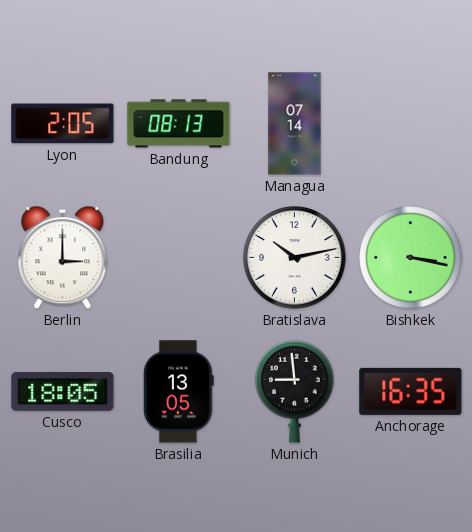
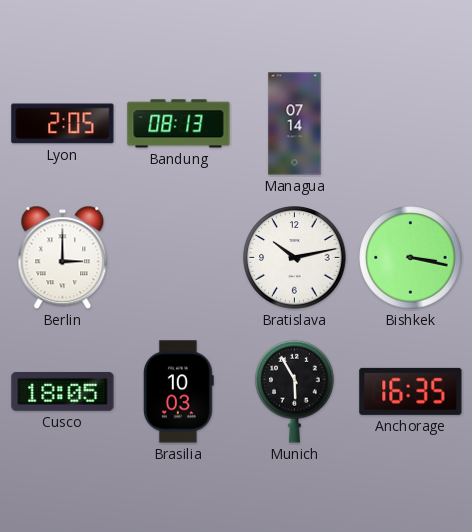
Brasilia: 13:05 -> 10:03 (178, 392)
Munich: 8:59 -> 5:55 (295, 391)
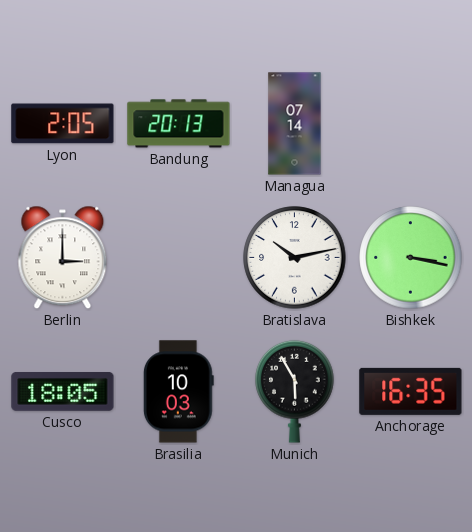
Bandung: 08:13 -> 20:13 (179, 124)
